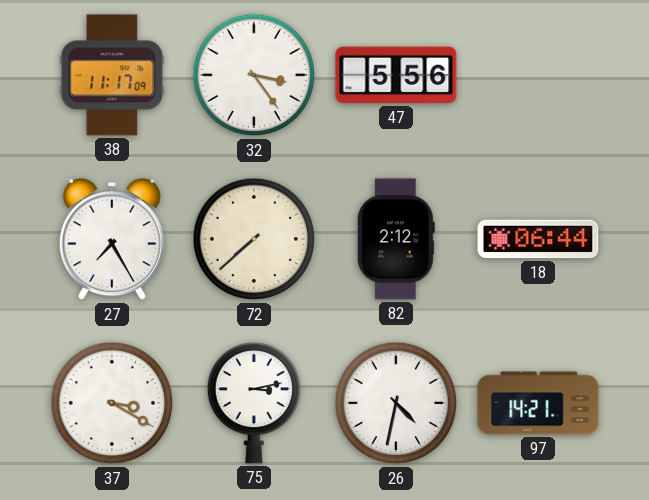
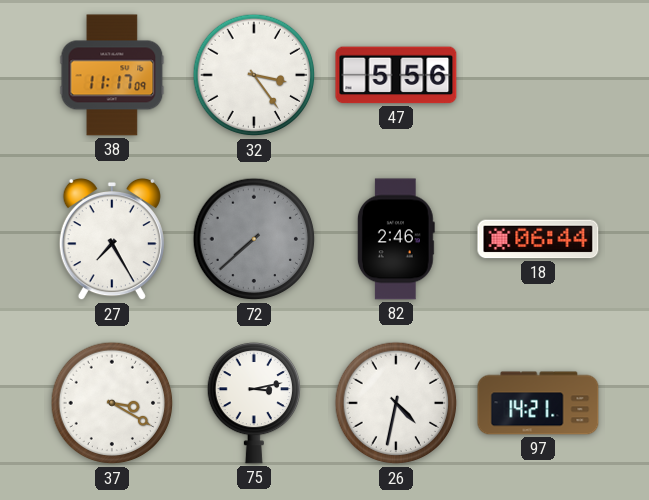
72 dial: cream -> grey (254, 239)
82: 2:12 -> 2:46 (396, 239)
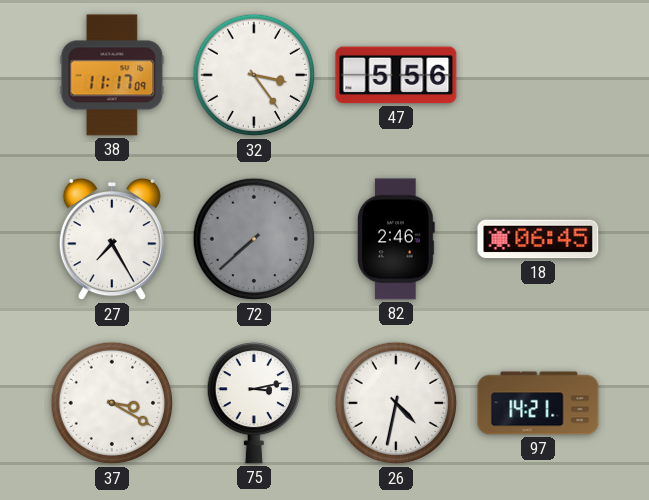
18: 06:44 -> 06:45 (538, 239)
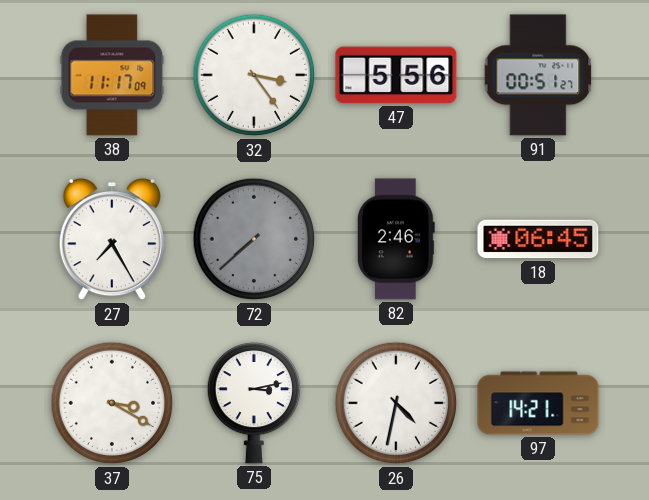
91: none -> 00:51 (538, 75)
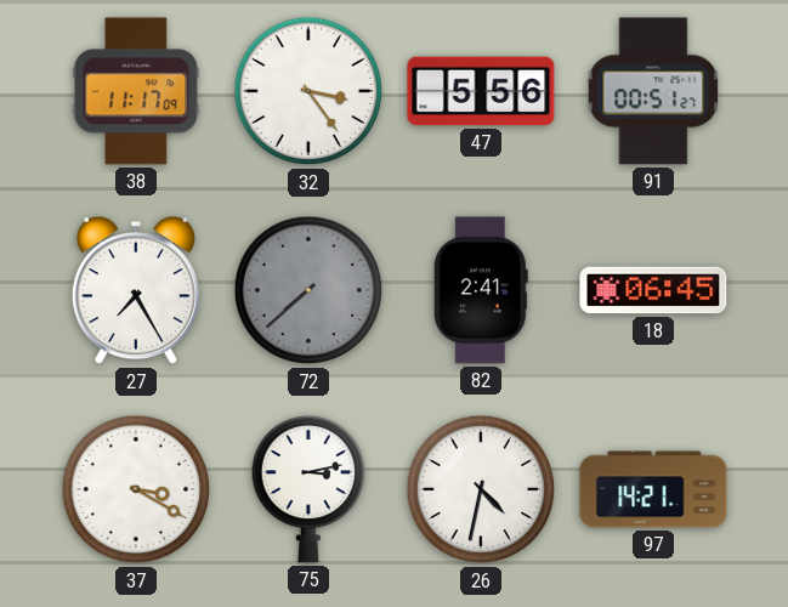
82: 2:46 -> 2:41 (481, 290)
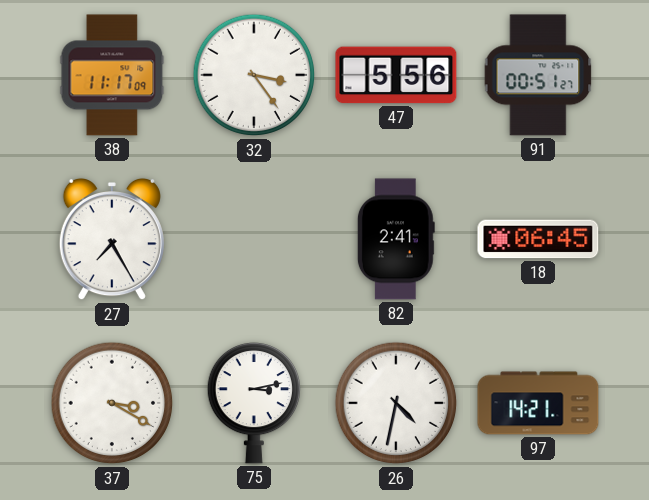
72: 7:38 -> none (308, 290)
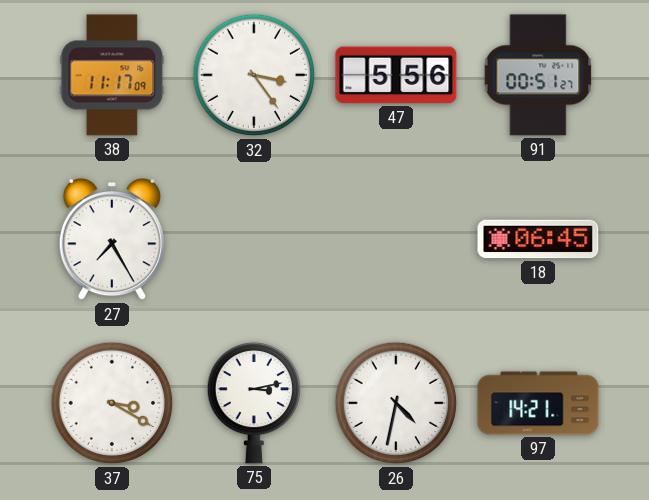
82: 2:41 -> none (396, 239)
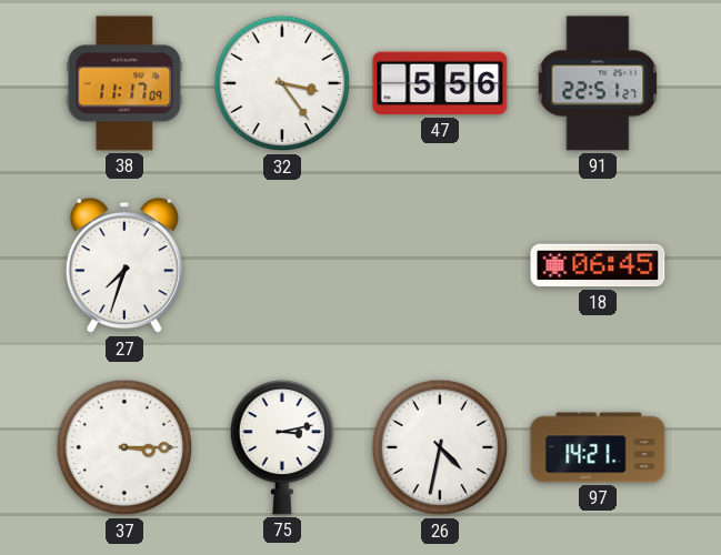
91: 00:51 -> 22:51 (598, 83)
27: 7:25 -> 7:33 (124, 265)
37: 3:20 -> 3:15 (124, 447)
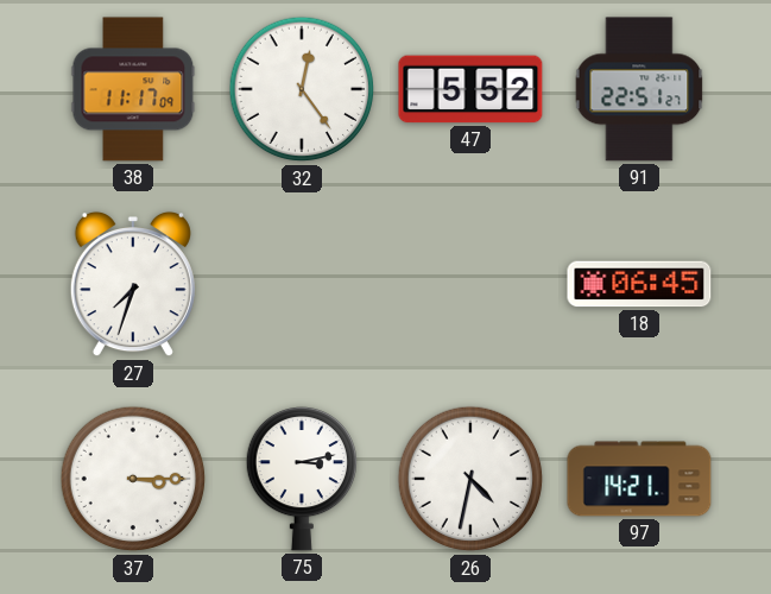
32: 3:24 -> 12:24 (302, 89)
47: 5:56 -> 5:52 (470, 89)
